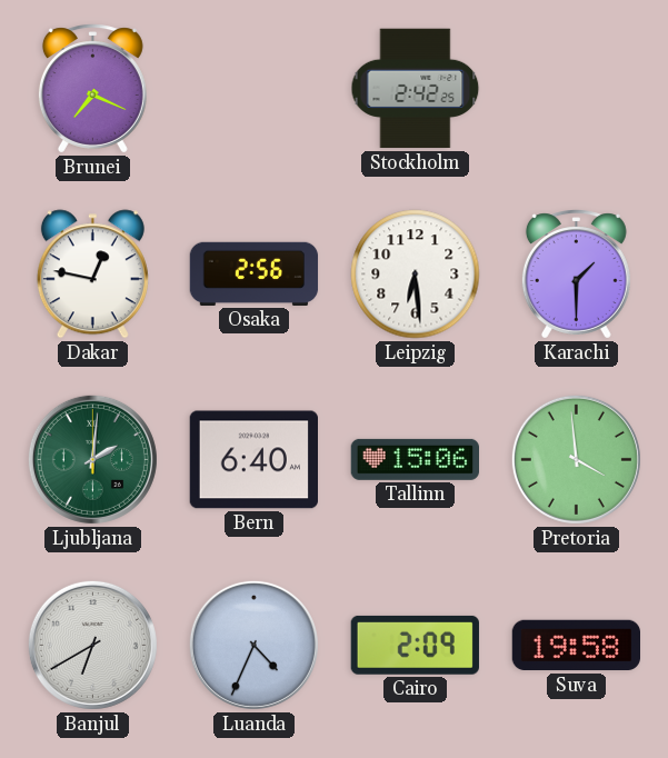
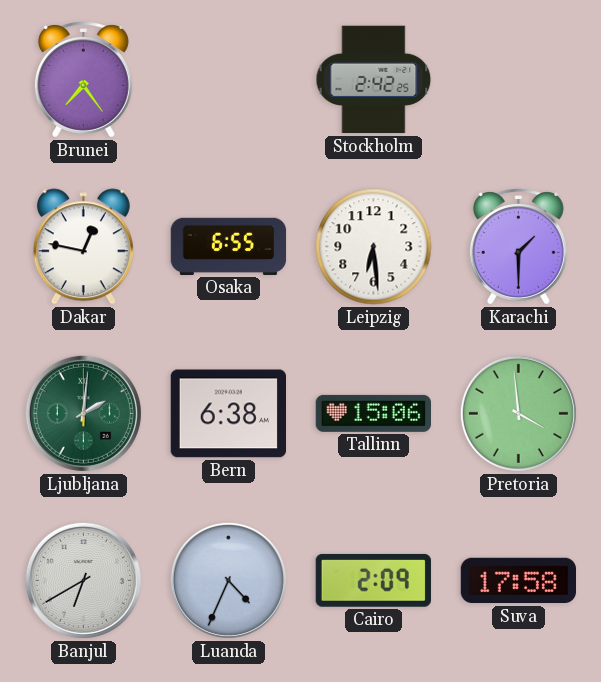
Brunei: 7:19 -> 7:24 (83, 80)
Osaka: 2:56 -> 6:55 (229, 246)
Bern: 6:40 -> 6:38 (228, 414)
Suva: 19:58 -> 17:58 (518, 581)
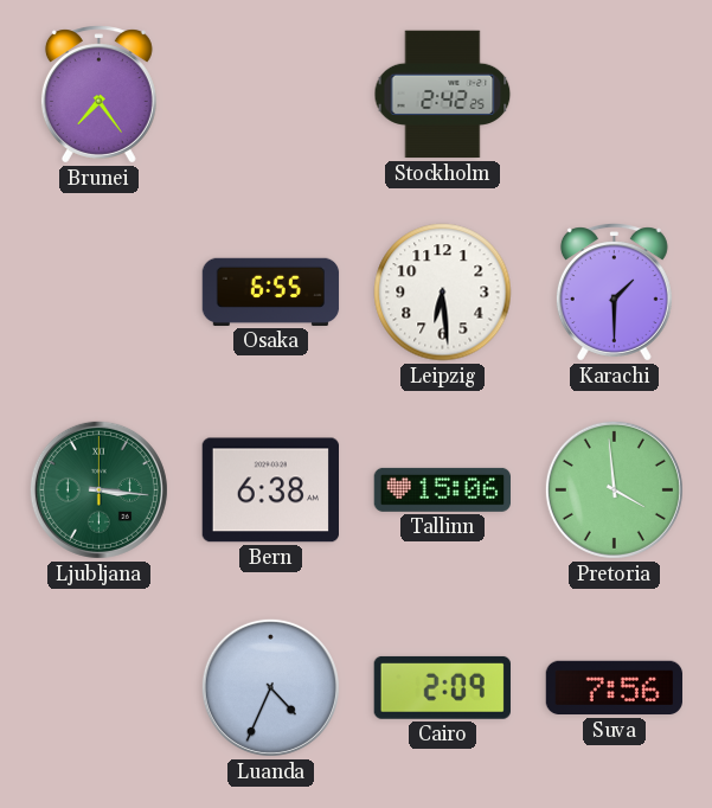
Dakar: 12:47 -> none (83, 247)
Ljubljana: 2:01 -> 3:16 (98, 489)
Banjul: 6:40 -> none (83, 580)
Suva: 17:58 -> 7:56 (614, 688)
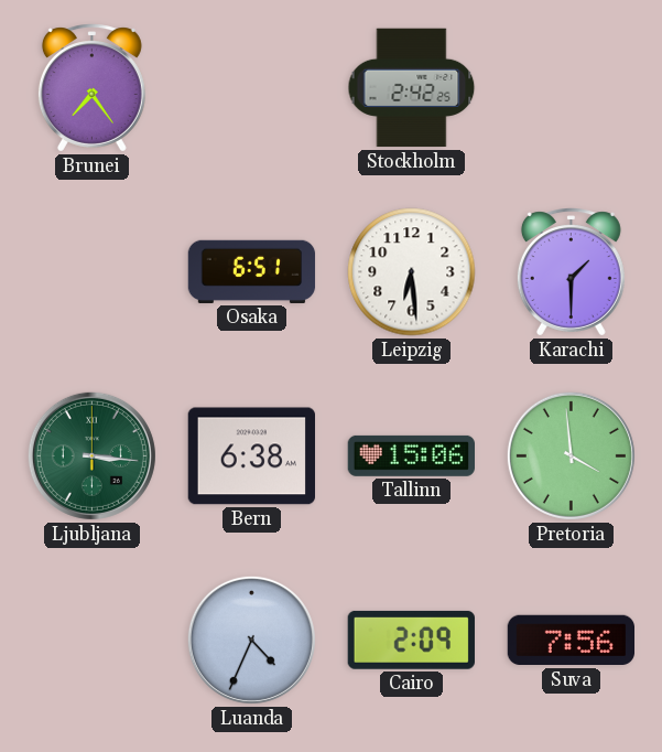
Osaka: 6:55 -> 6:51 (252, 271)
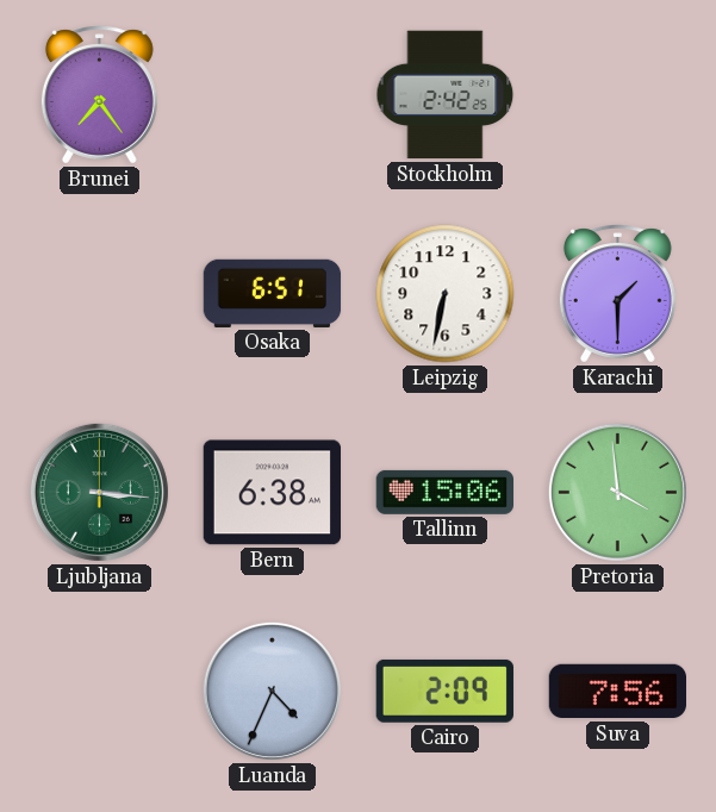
Leipzig: 6:29 -> 6:32 (446, 294)
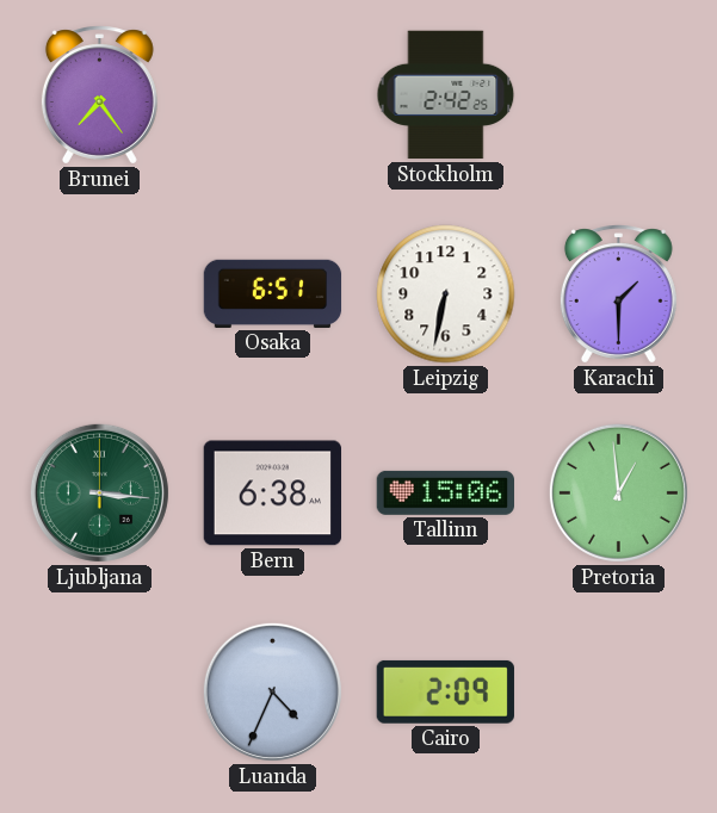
Pretoria: 3:59 -> 12:59 (618, 492)
Suva: 7:56 -> none (617, 692)
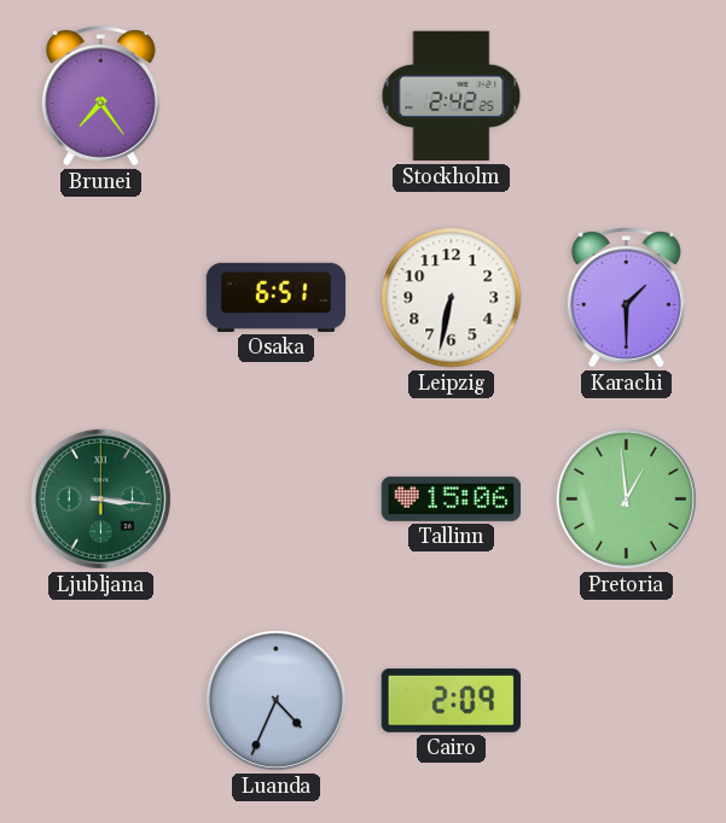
Bern: 6:38 -> none (272, 494)
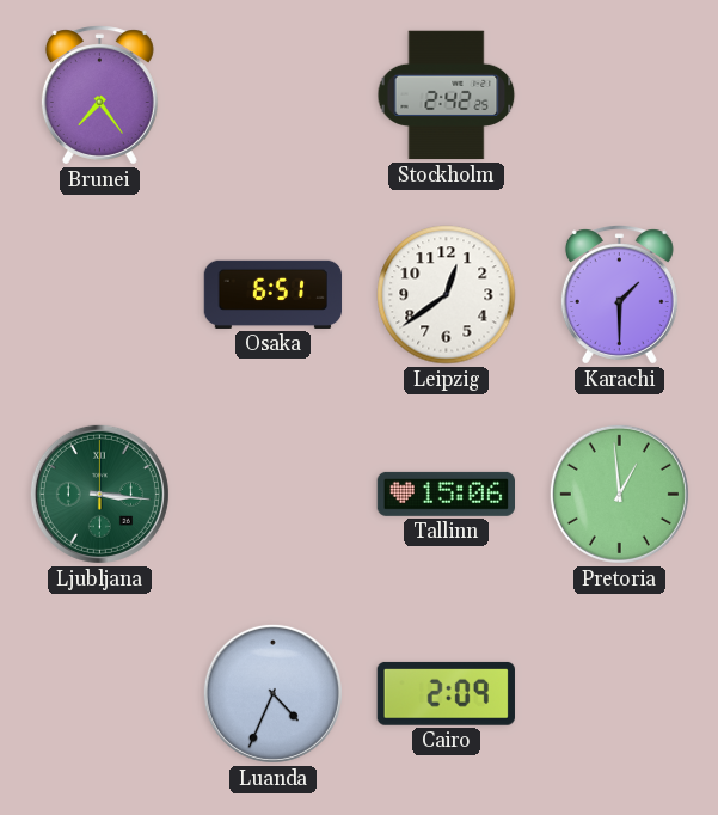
Leipzig: 6:32 -> 12:39 (447, 295)
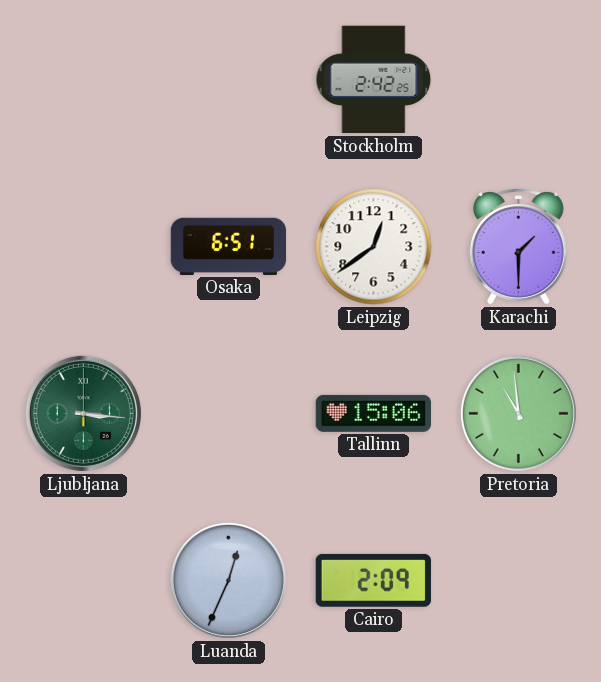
Brunei: 7:24 -> none (99, 96)
Pretoria: 12:59 -> 10:59 (518, 413)
Luanda: 4:34 -> 12:34 (228, 580)
